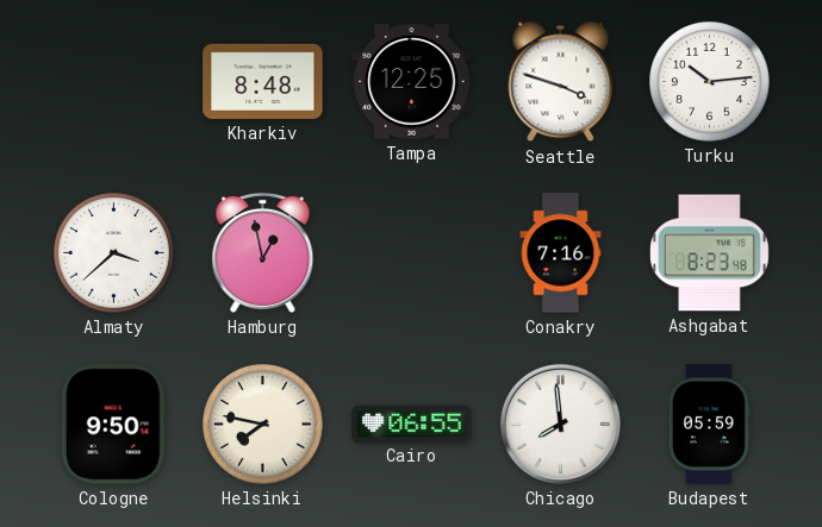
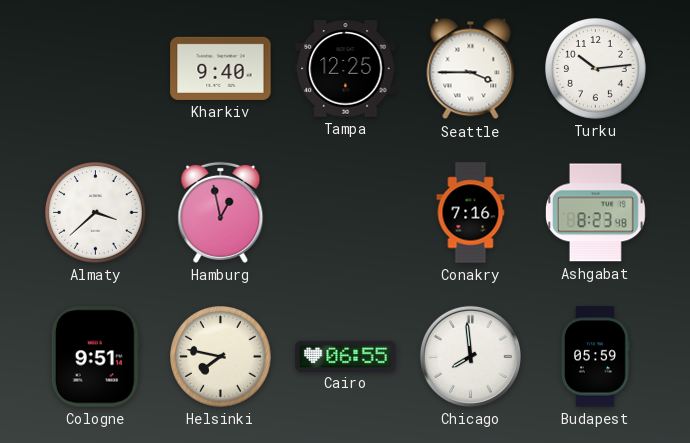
Kharkiv: 8:48 -> 9:40 (221, 68)
Seattle: 3:48 -> 3:45 (471, 69)
Cologne: 9:50 -> 9:51 (95, 357)
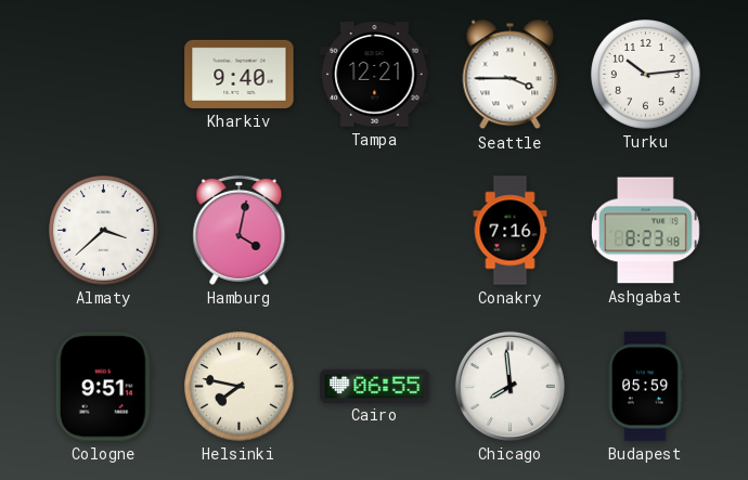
Tampa: 12:25 -> 12:21 (375, 75)
Hamburg: 12:58 -> 4:02 (240, 230)
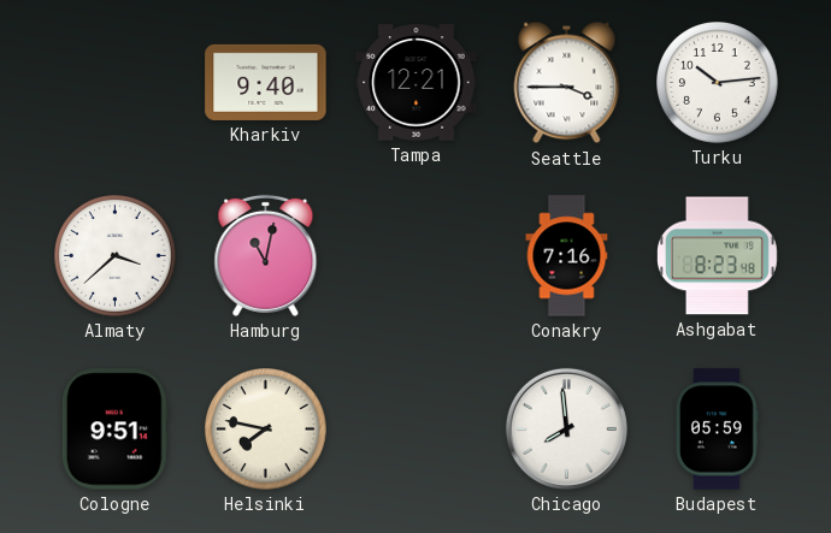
Hamburg: 4:02 -> 11:02 (266, 255)
Cairo: 06:55 -> none (375, 386)
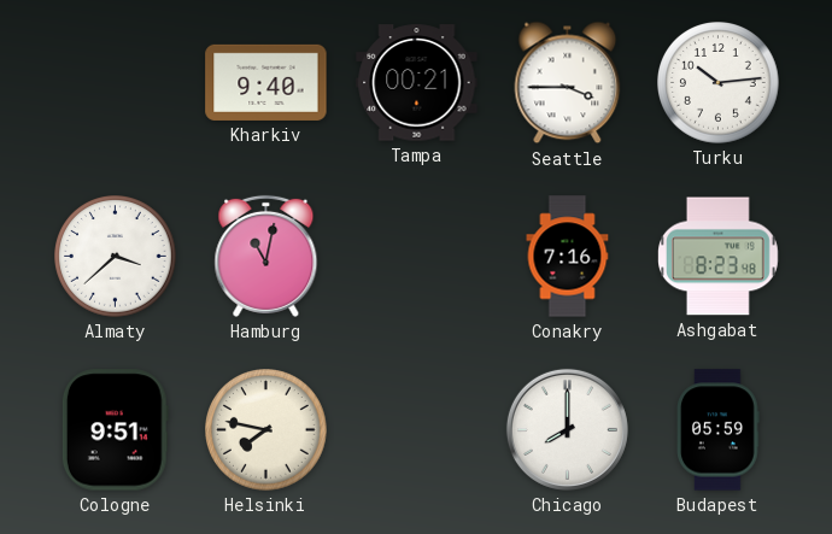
Tampa: 12:21 -> 00:21 (417, 83)
Chicago: 7:59 -> 8:00 (567, 429)
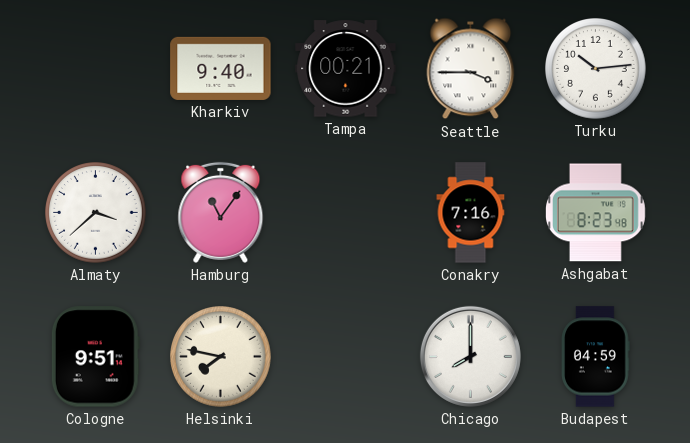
Hamburg: 11:02 -> 11:06 (221, 212)
Budapest: 05:59 -> 04:59 (596, 357)
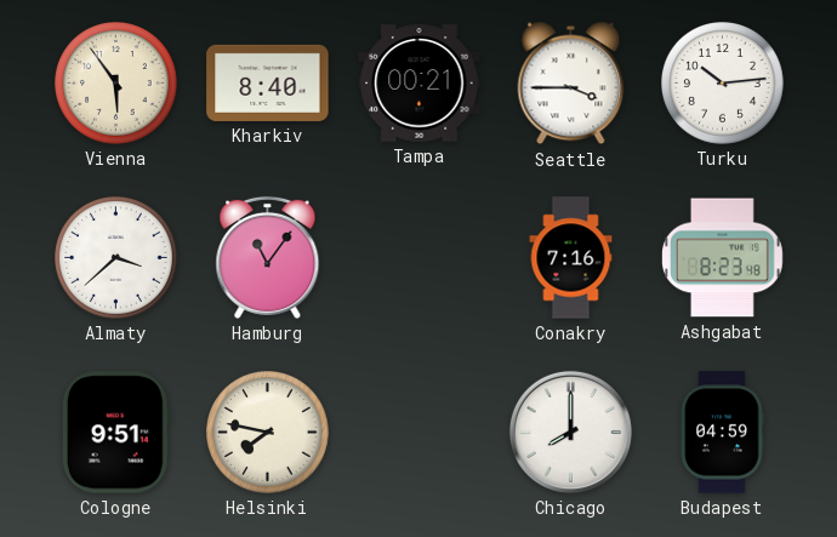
Vienna: none -> 5:54 (116, 84)
Kharkiv: 9:40 -> 8:40 (268, 82)
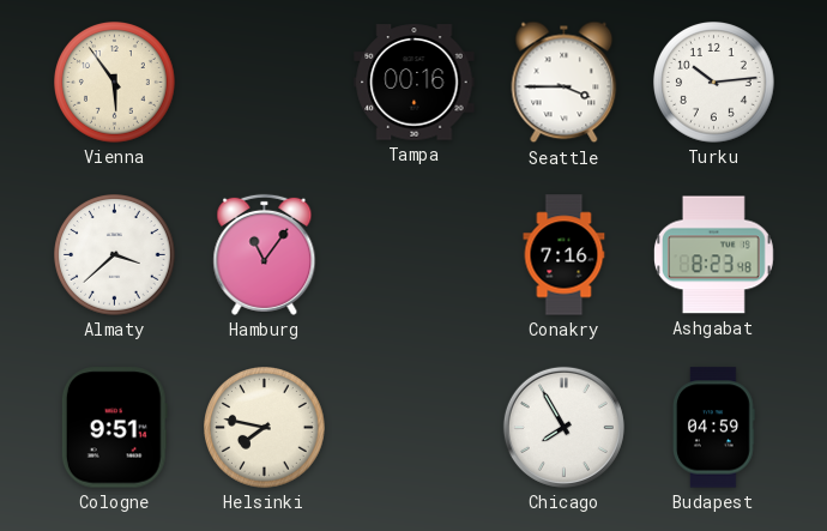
Kharkiv: 8:40 -> none (268, 82)
Tampa: 00:21 -> 00:16 (415, 83)
Chicago: 8:00 -> 7:55 (563, 427)
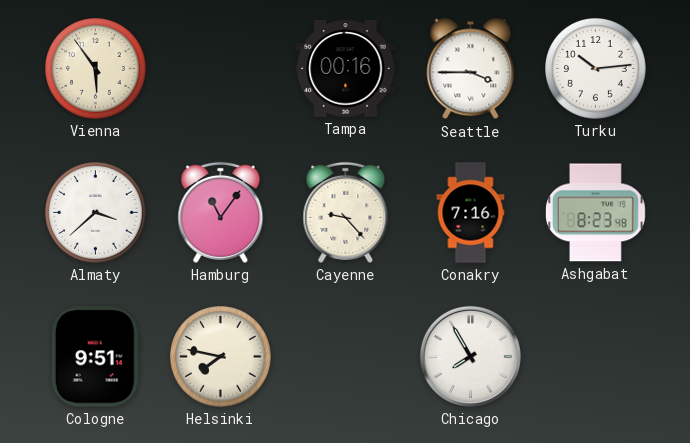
Cayenne: none -> 9:23 (346, 212)
Budapest: 04:59 -> none (714, 428)
